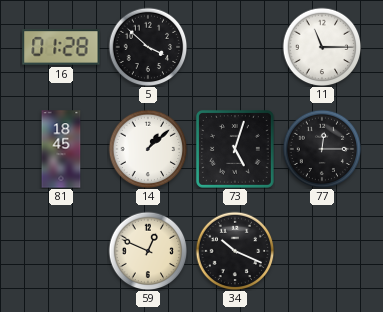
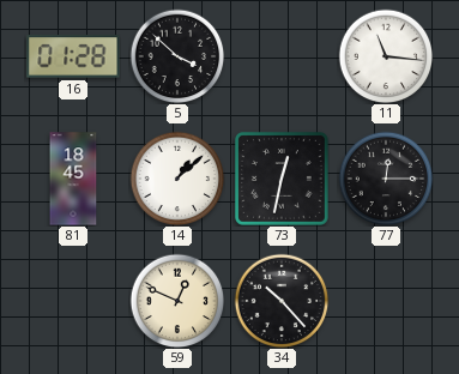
11: 11:15 -> 11:16 (386, 56)
73: 5:03 -> 12:32 (282, 179)
34: 10:19 -> 10:23 (282, 301)
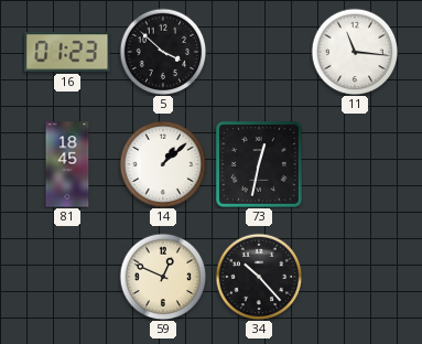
16: 01:28 -> 01:23 (67, 52)
77: 12:15 -> none (386, 179)
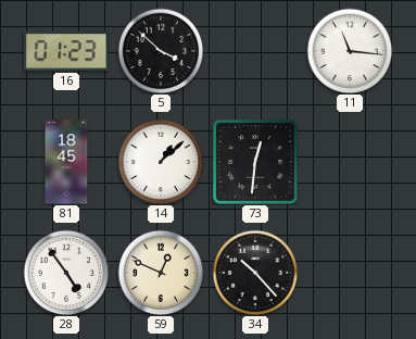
73: 12:32 -> 12:31 (255, 162)
28: none -> 4:54 (66, 273)
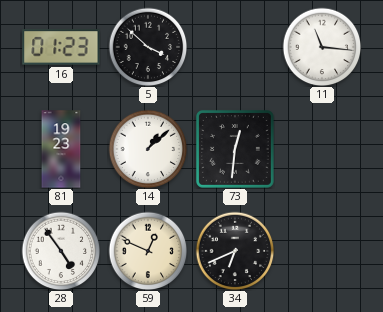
81: 18:45 -> 19:23 (61, 149)
34: 10:23 -> 6:41 (235, 251)
